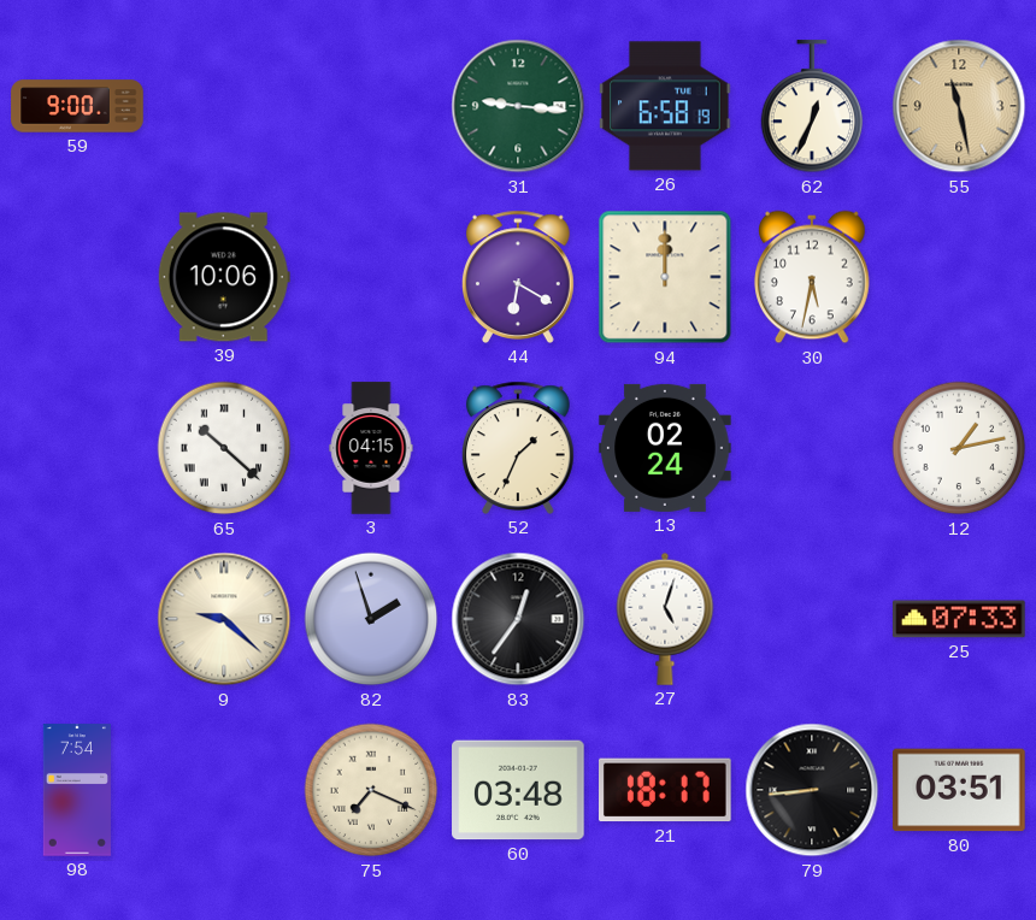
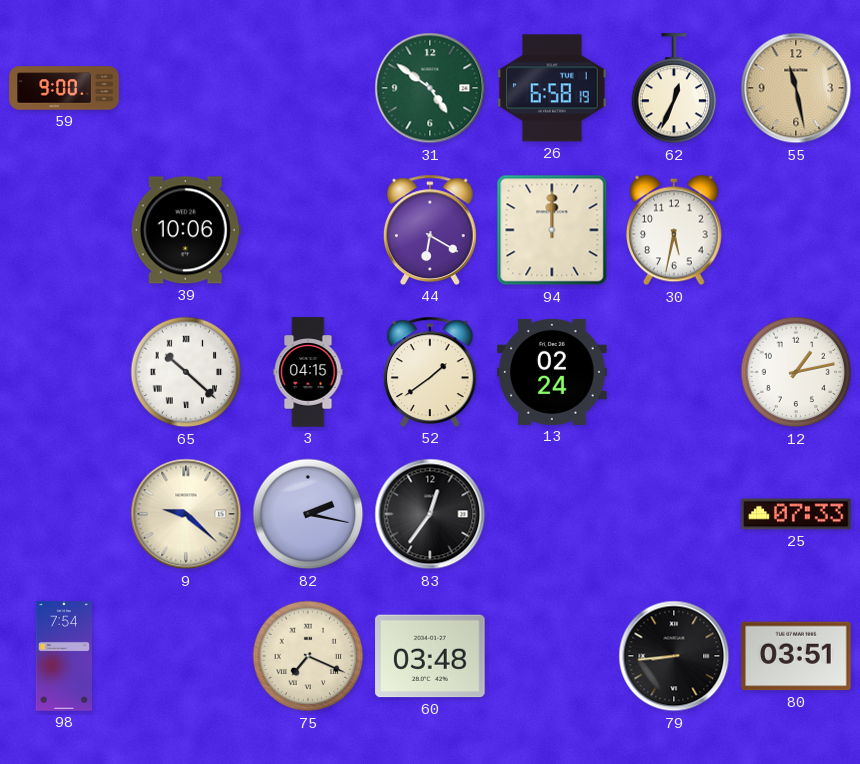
31: 9:16 -> 4:51 (430, 88)
52: 1:34 -> 1:39 (431, 372)
82: 1:57 -> 2:17 (308, 514)
27: 5:03 -> none (665, 619)
21: 18:17 -> none (666, 790)
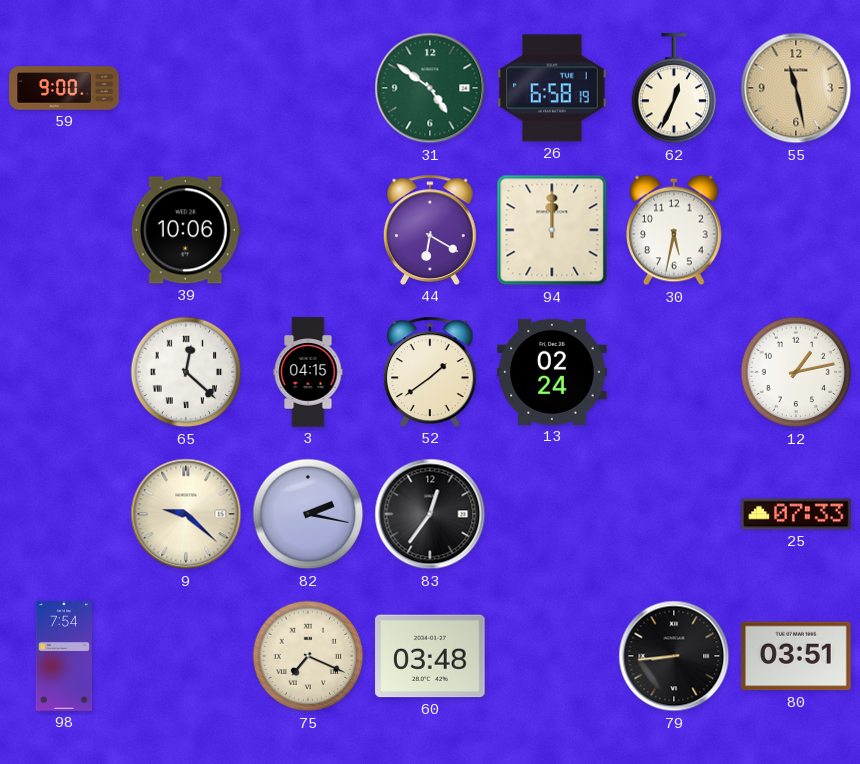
65: 10:22 -> 12:22 (186, 372)
